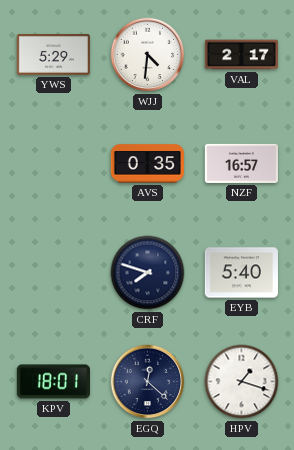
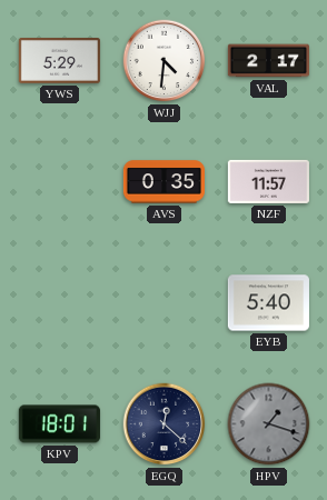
NZF: 16:57 -> 11:57 (268, 181)
CRF: 7:48 -> none (148, 273)
HPV dial: white -> grey (269, 424)
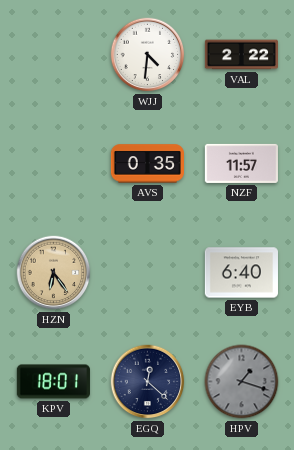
YWS: 5:29 -> none (59, 61)
VAL: 2:17 -> 2:22 (241, 55)
HZN: none -> 6:24 (54, 273)
EYB: 5:40 -> 6:40 (241, 273)
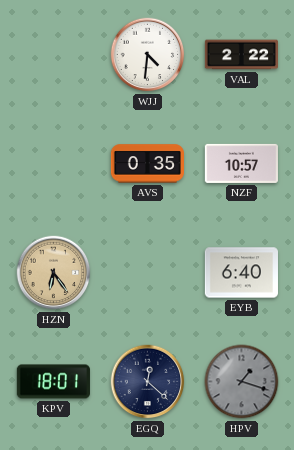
NZF: 11:57 -> 10:57 (241, 163)
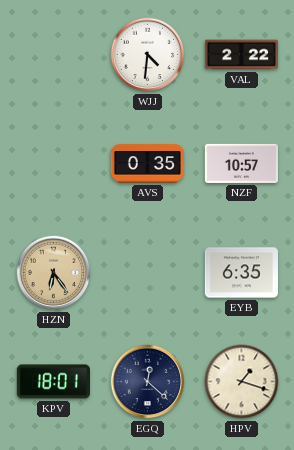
EYB: 6:40 -> 6:35 (241, 273)
HPV dial: grey -> cream (242, 382)
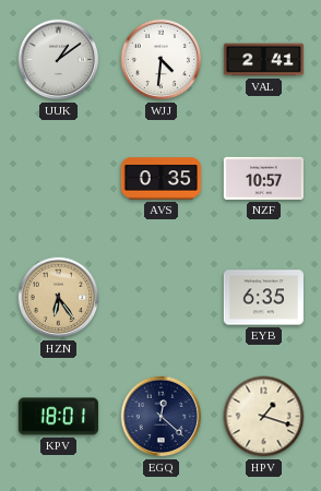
UUK: none -> 1:09 (59, 60)
VAL: 2:22 -> 2:41 (263, 60)
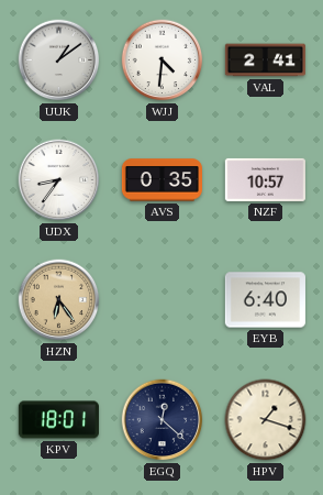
UDX: none -> 8:36 (59, 180)
EYB: 6:35 -> 6:40 (265, 300)
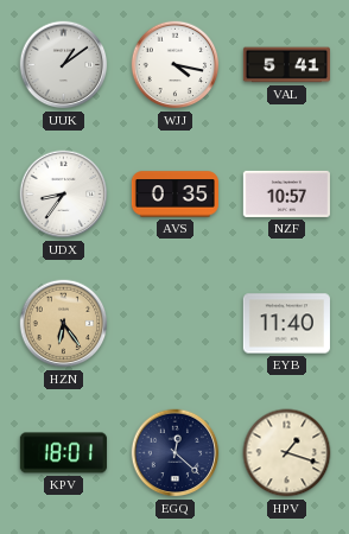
WJJ: 4:31 -> 4:17 (176, 65)
VAL: 2:41 -> 5:41 (286, 65)
EYB: 6:40 -> 11:40 (286, 324)
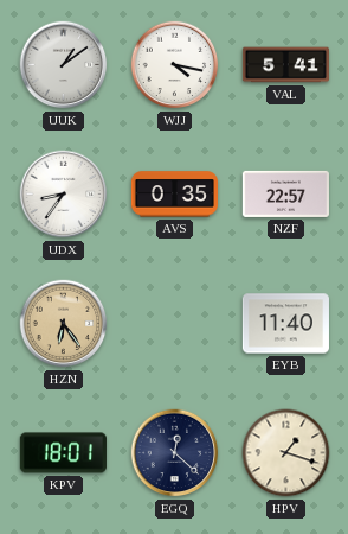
NZF: 10:57 -> 22:57 (285, 193)
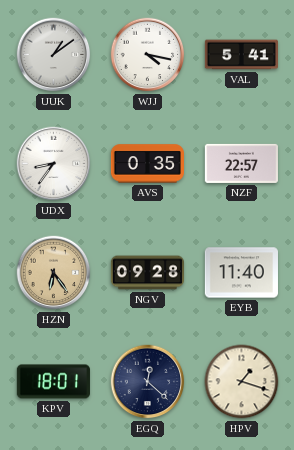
NGV: none -> 09:28 (147, 273)
